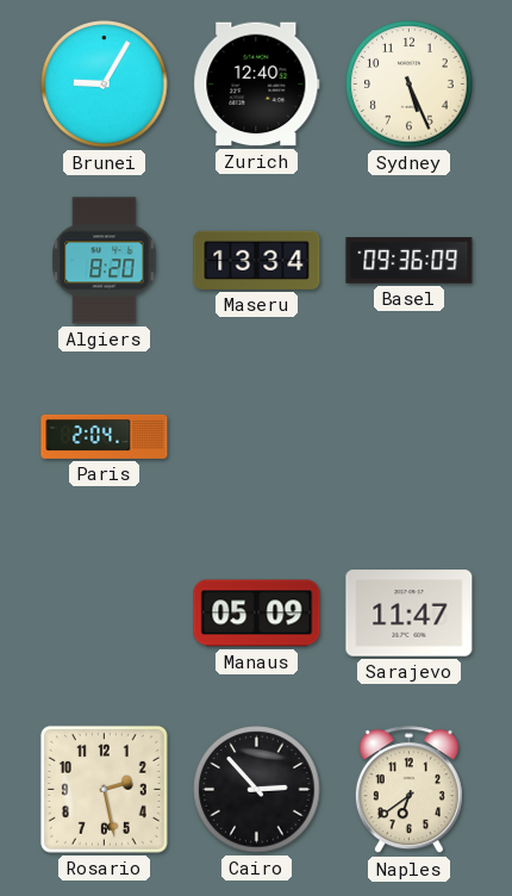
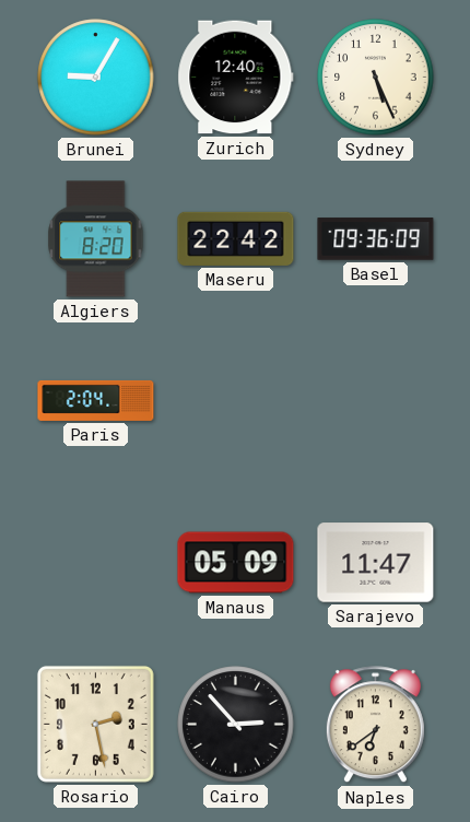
Maseru: 13:34 -> 22:42 (236, 238)
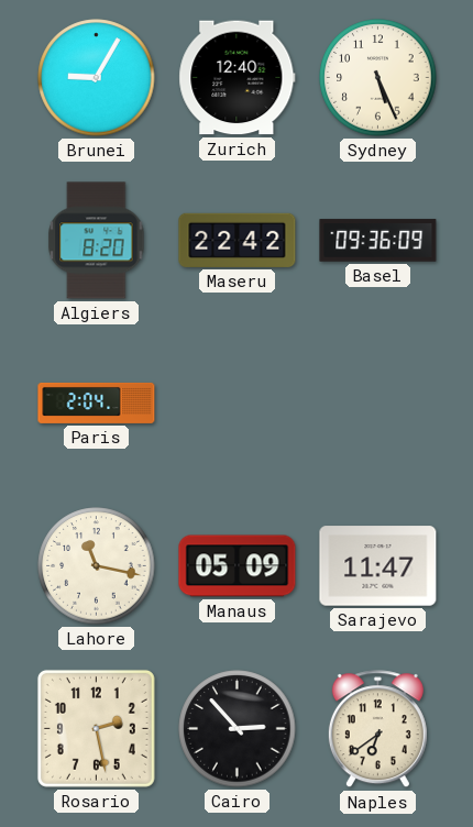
Lahore: none -> 11:17 (97, 566)
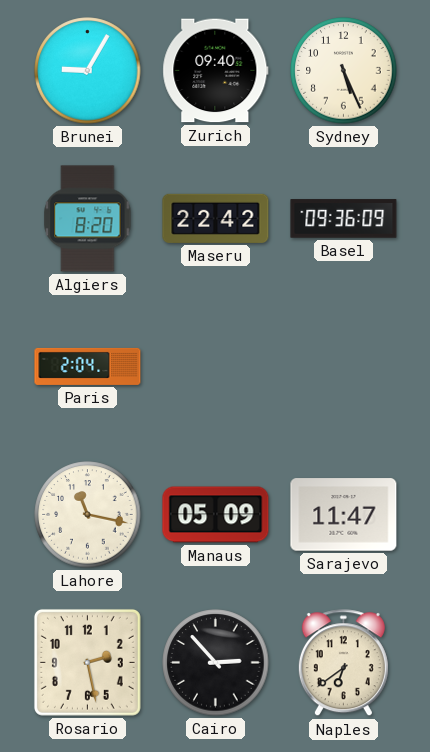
Zurich: 12:40 -> 09:40 (216, 71)
